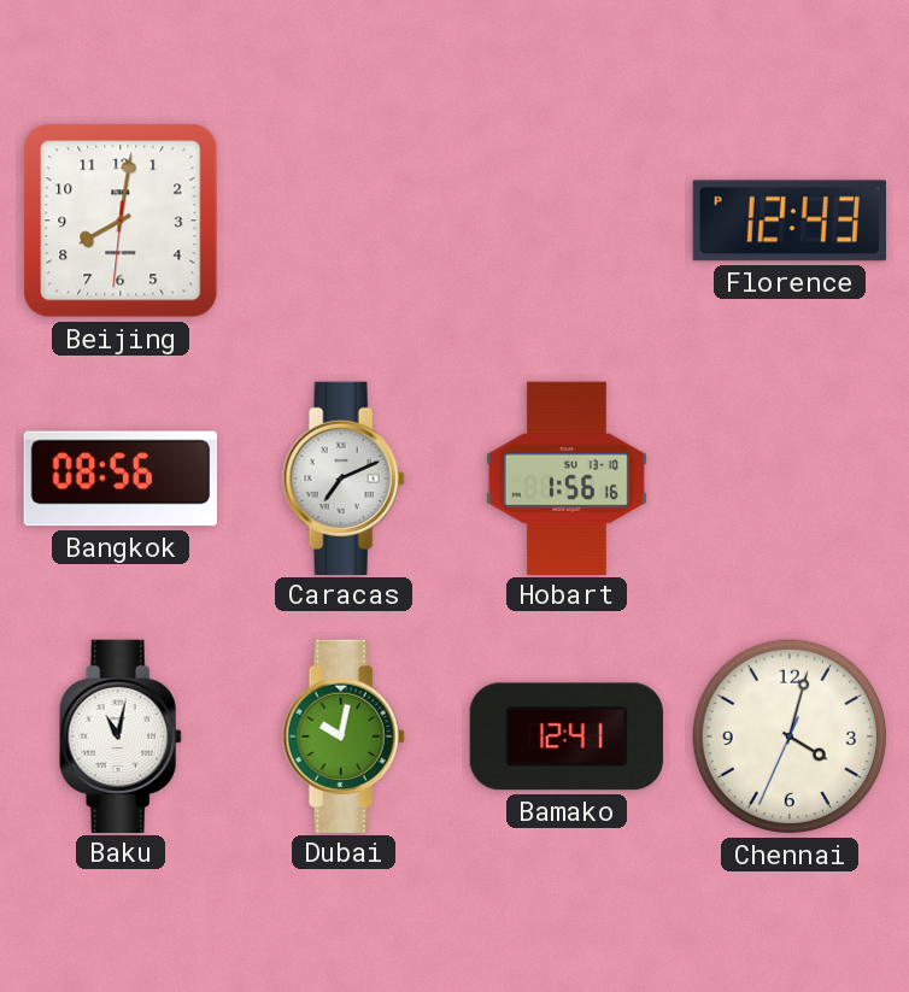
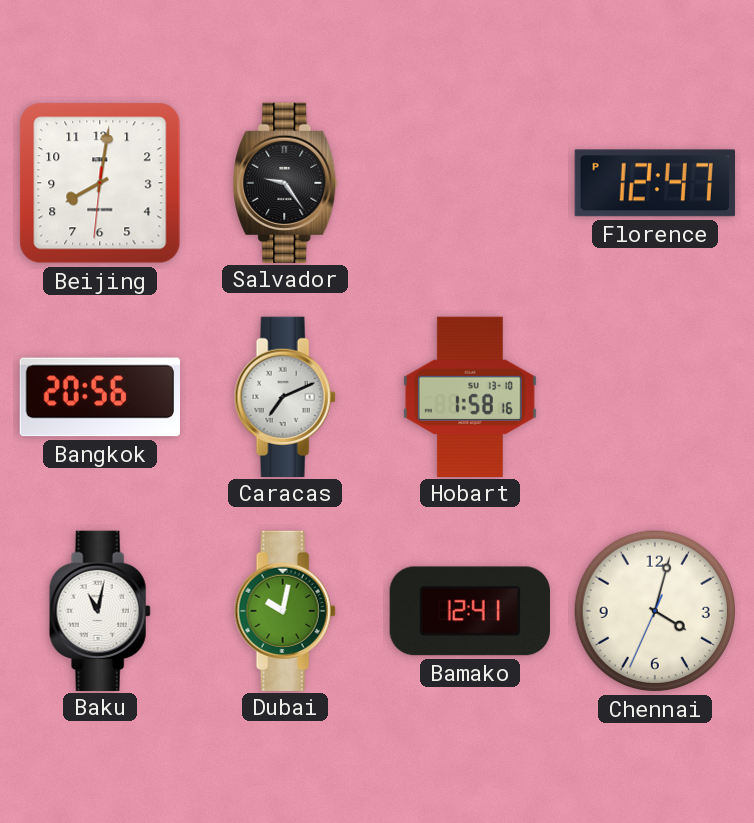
Salvador: none -> 9:24 (285, 182)
Florence: 12:43 -> 12:47 (655, 183)
Bangkok: 08:56 -> 20:56 (99, 397)
Hobart: 1:56 -> 1:58 (470, 396)
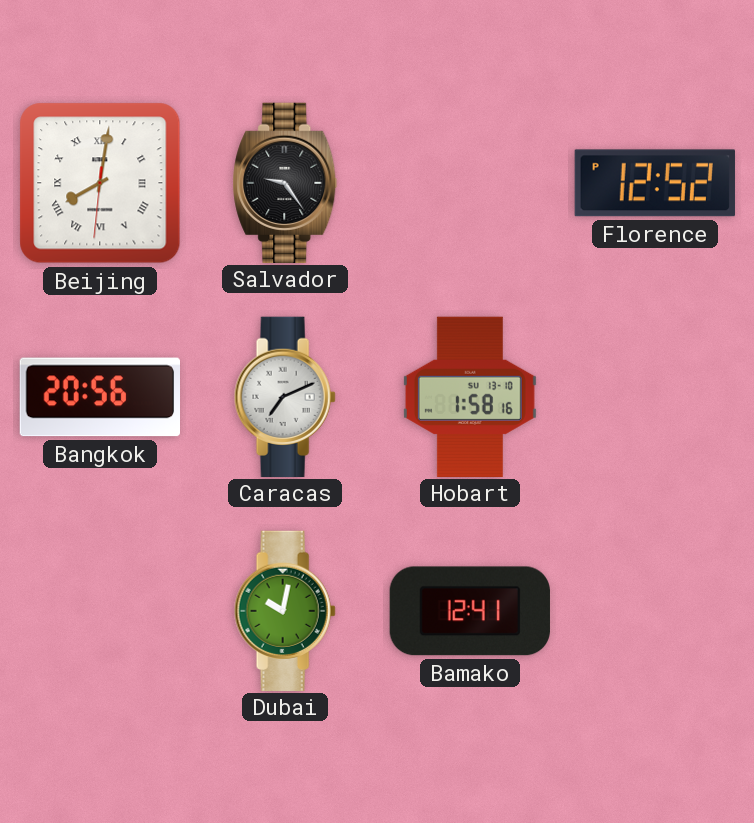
Beijing numerals: Arabic -> Roman (100, 183)
Florence: 12:47 -> 12:52 (655, 183)
Baku: 11:02 -> none (100, 610)
Chennai: 4:02 -> none (655, 611)
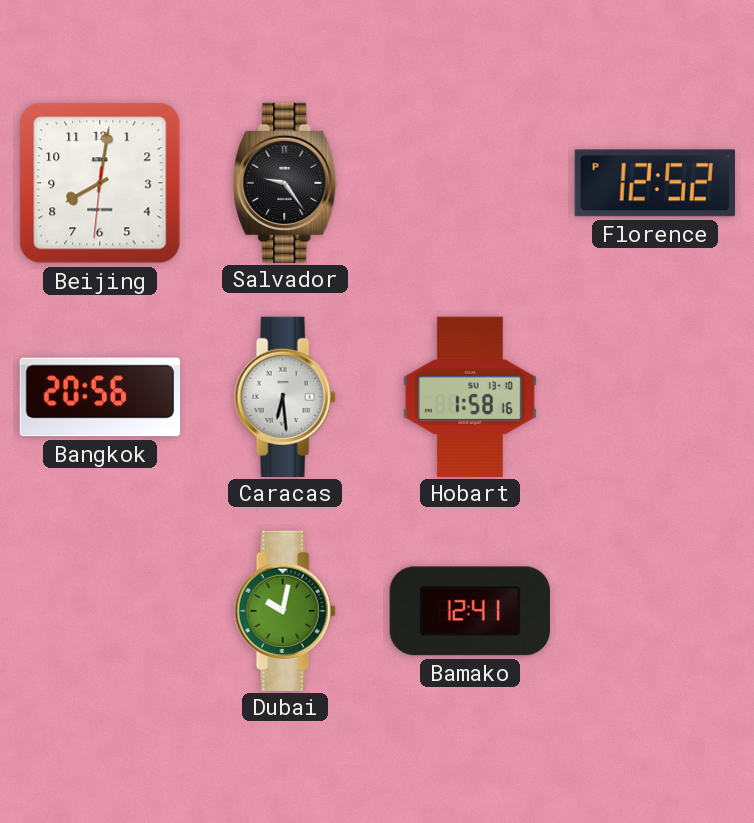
Beijing numerals: Roman -> Arabic (100, 183)
Caracas: 7:11 -> 6:29 (285, 396)
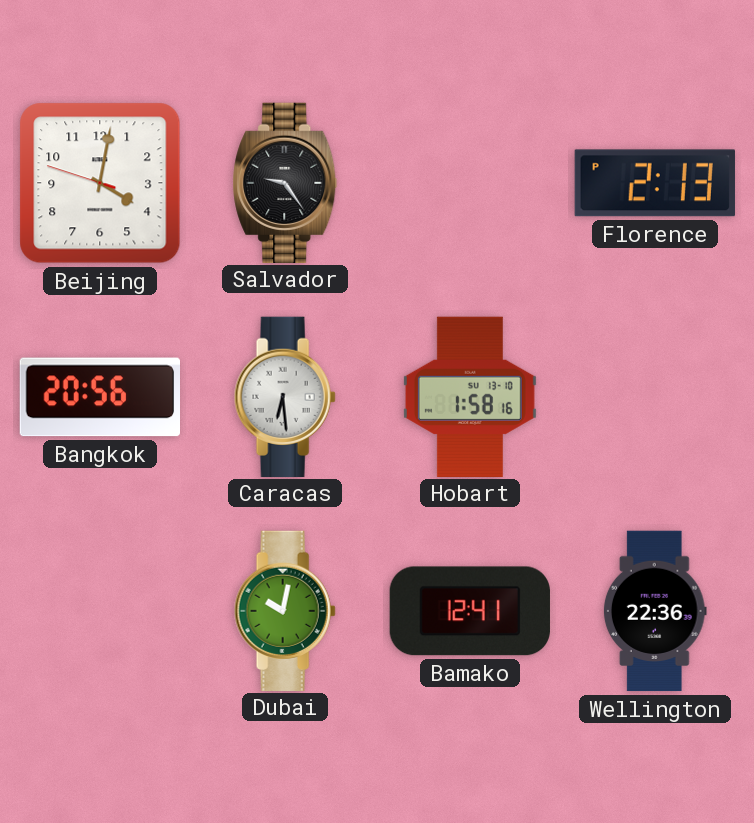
Beijing: 8:01 -> 4:01 (100, 183)
Florence: 12:52 -> 2:13 (655, 183)
Wellington: none -> 22:36 (655, 611)
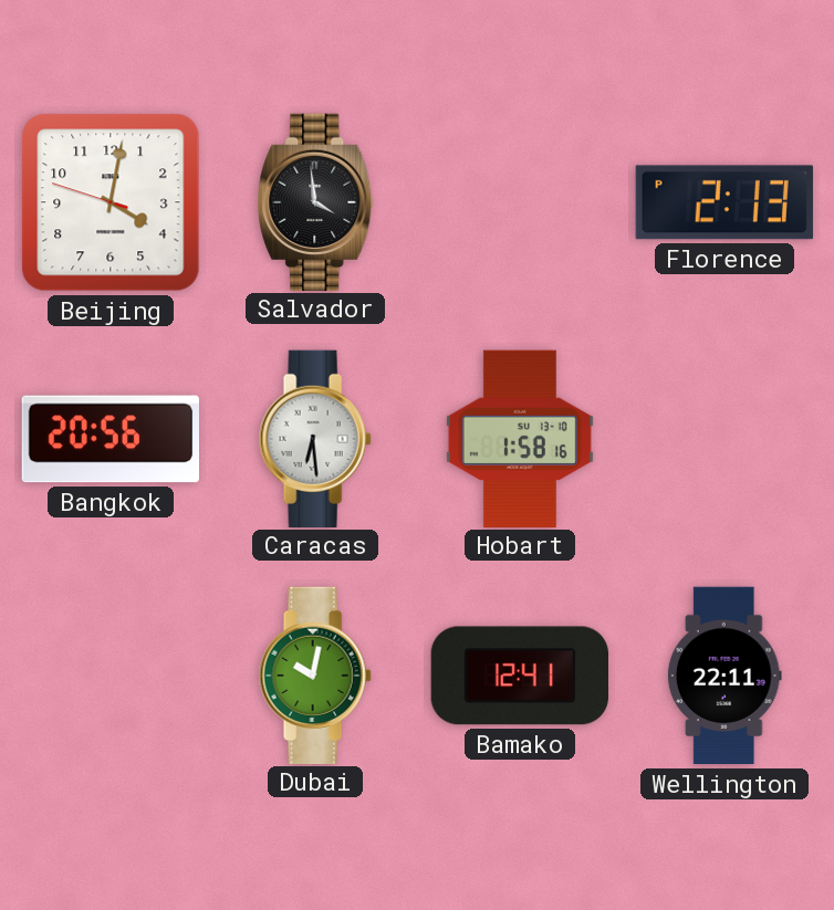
Salvador: 9:24 -> 3:59 (315, 201)
Wellington: 22:36 -> 22:11 (724, 676)
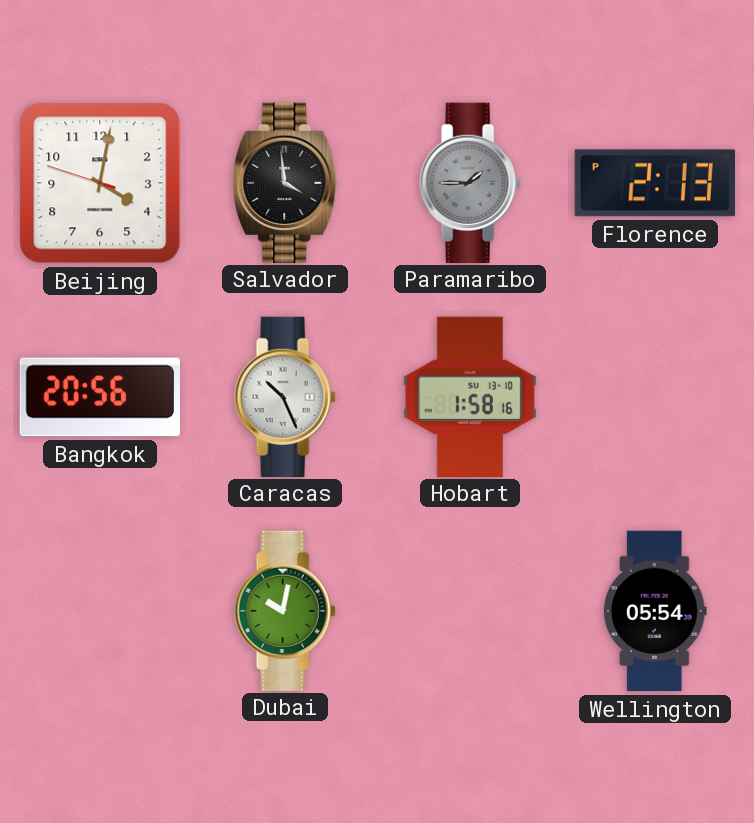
Paramaribo: none -> 1:45 (470, 182)
Caracas: 6:29 -> 10:26 (285, 396)
Bamako: 12:41 -> none (520, 676)
Wellington: 22:11 -> 05:54 (655, 611)
